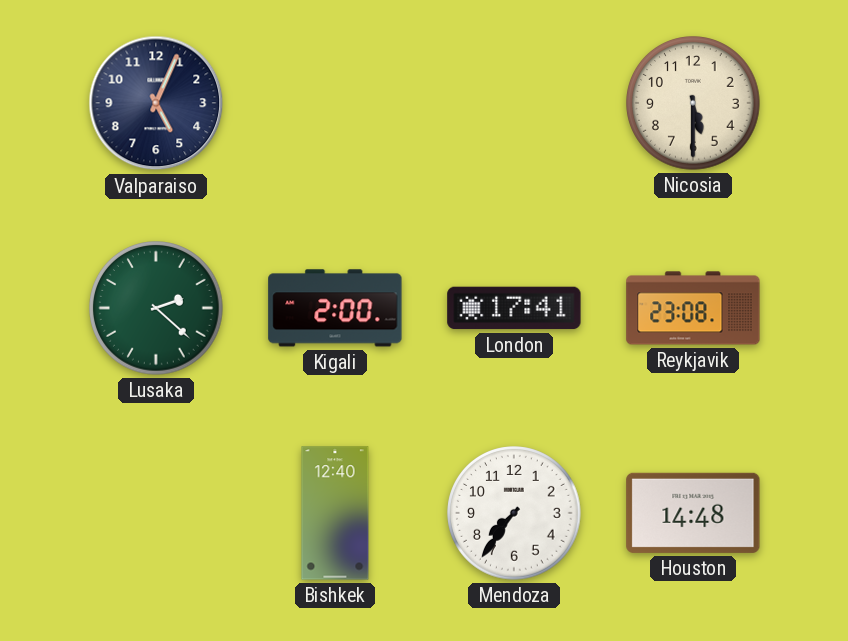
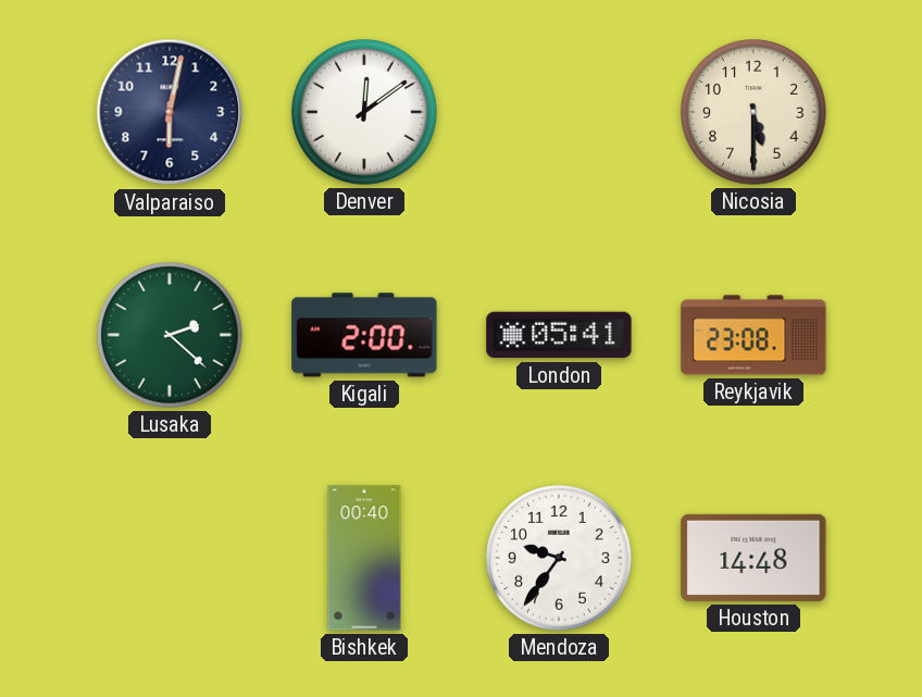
Valparaiso: 5:04 -> 6:02 (170, 112)
Denver: none -> 12:09 (364, 112)
London: 17:41 -> 05:41 (559, 335)
Bishkek: 12:40 -> 00:40 (364, 558)
Mendoza: 7:36 -> 9:36 (559, 558)
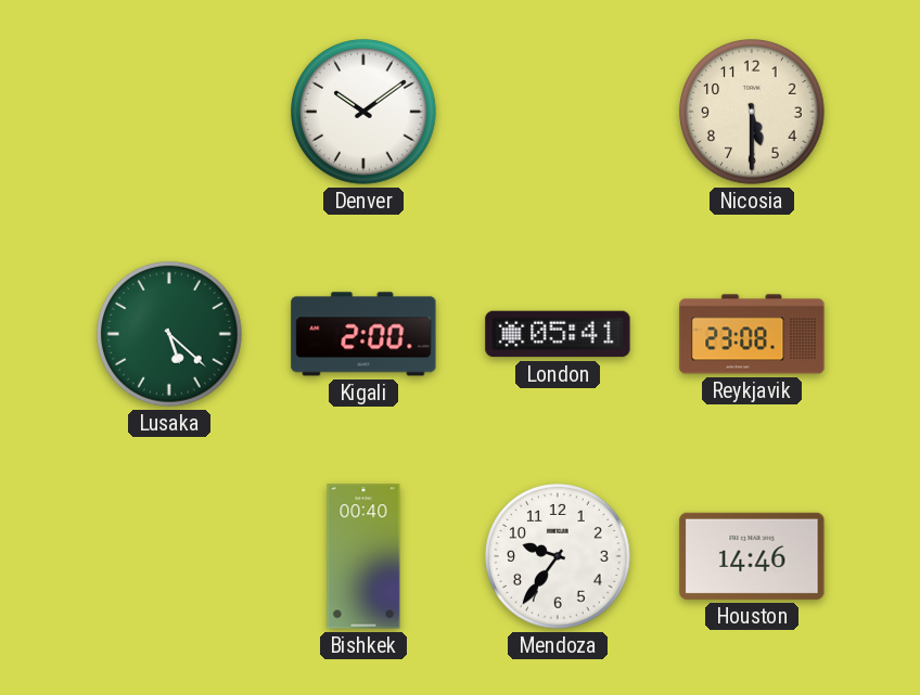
Valparaiso: 6:02 -> none (170, 112)
Denver: 12:09 -> 10:09 (363, 112)
Lusaka: 2:22 -> 5:22 (169, 334)
Houston: 14:48 -> 14:46 (752, 556)
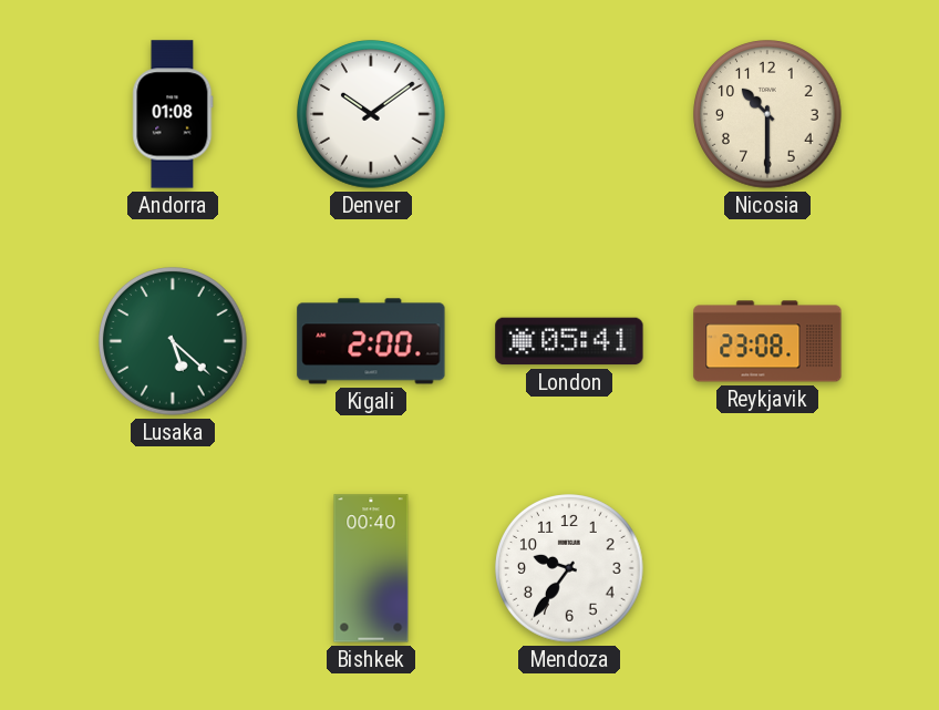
Andorra: none -> 01:08 (173, 114)
Nicosia: 5:30 -> 10:30 (767, 114)
Houston: 14:46 -> none (752, 556)
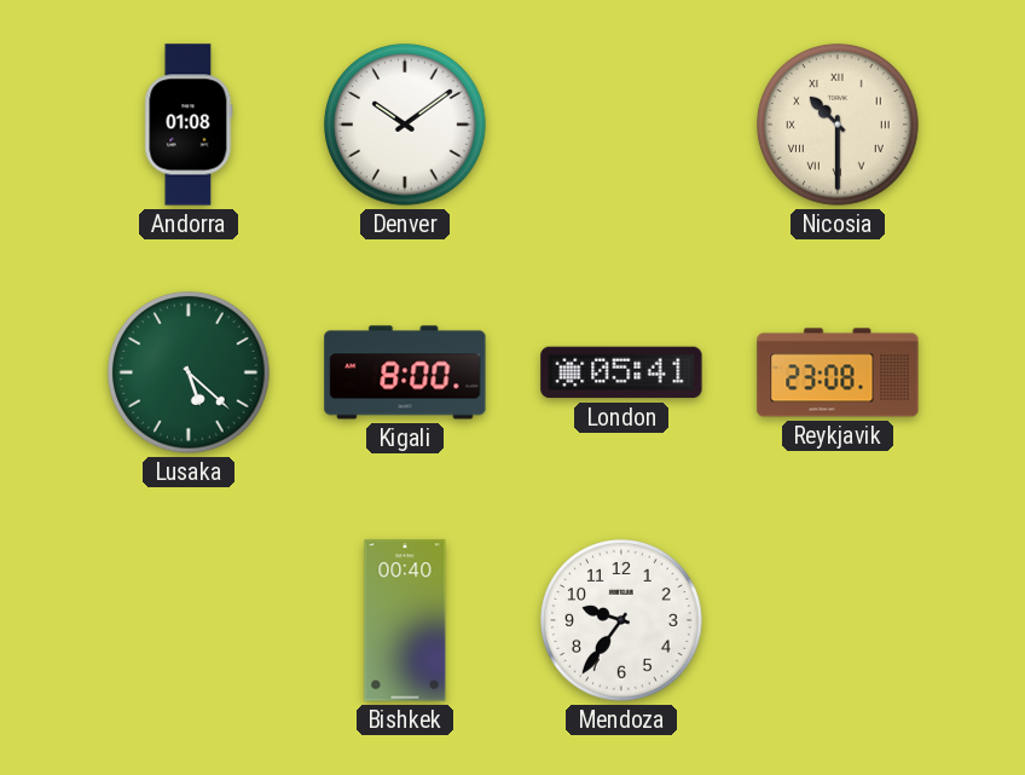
Nicosia numerals: Arabic -> Roman (838, 125)
Kigali: 2:00 -> 8:00 (405, 372)
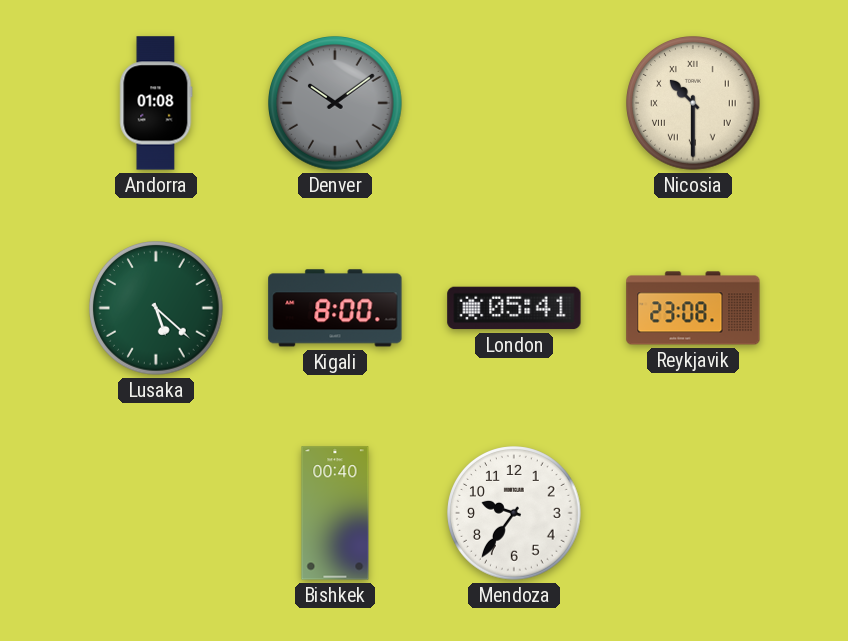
Denver dial: white -> grey (335, 103)
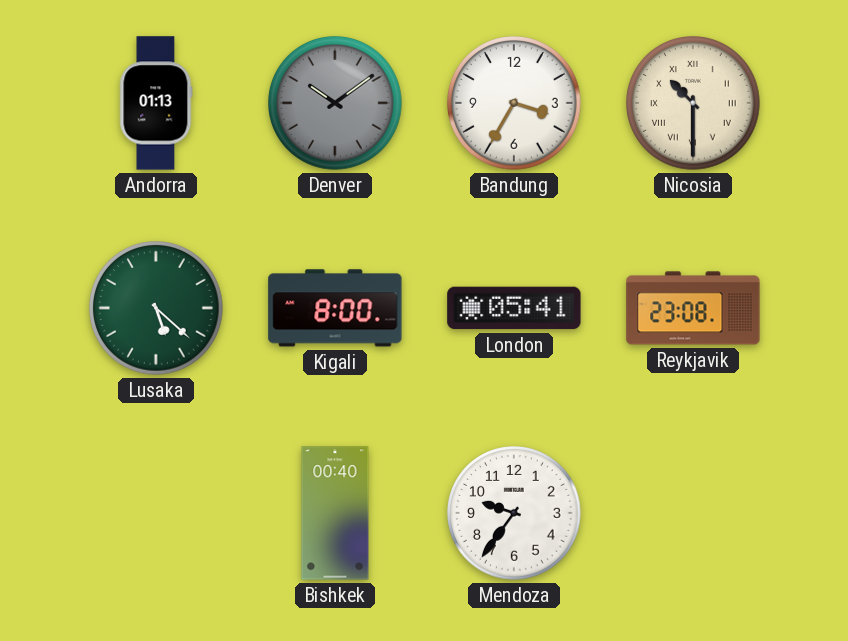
Andorra: 01:08 -> 01:13 (156, 103)
Bandung: none -> 3:35 (514, 103)
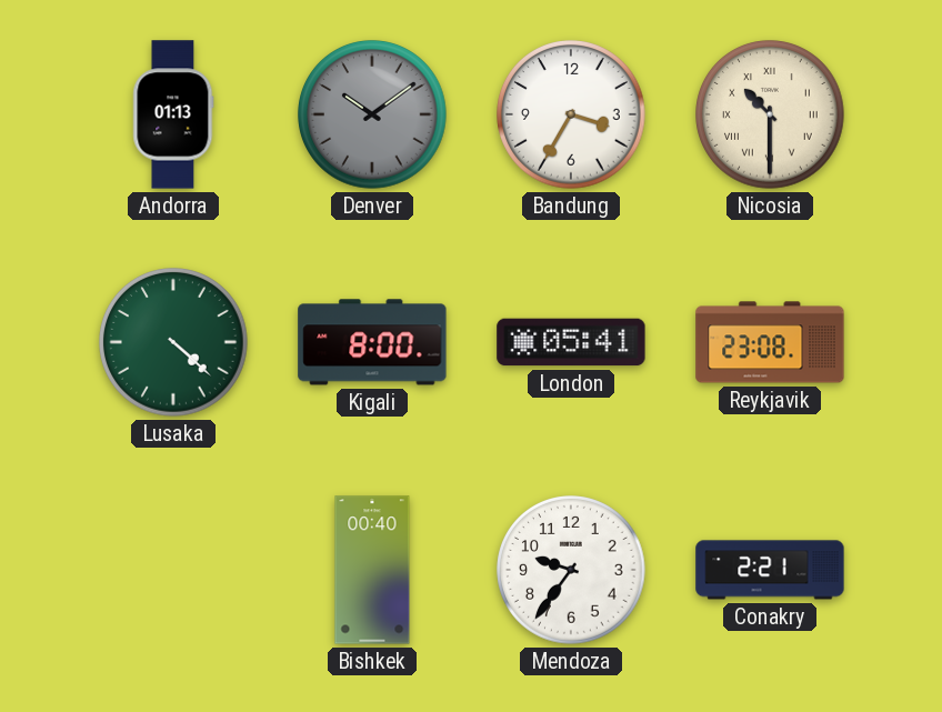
Lusaka: 5:22 -> 4:22 (173, 342)
Conakry: none -> 2:21 (770, 570)
